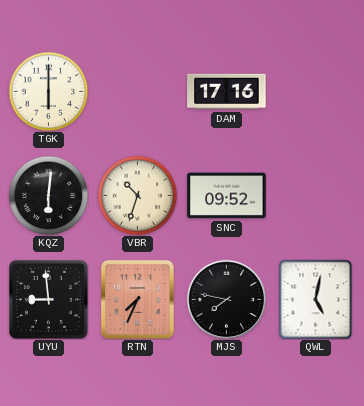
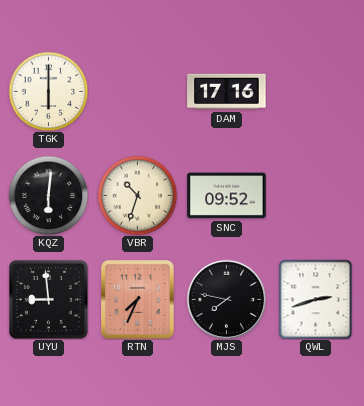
QWL: 5:02 -> 2:42 (316, 299)
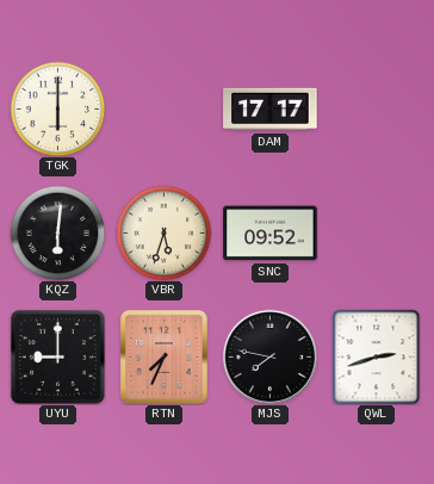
DAM: 17:16 -> 17:17 (271, 110)
VBR: 10:33 -> 5:33 (163, 232)
UYU: 8:59 -> 9:00 (57, 356)
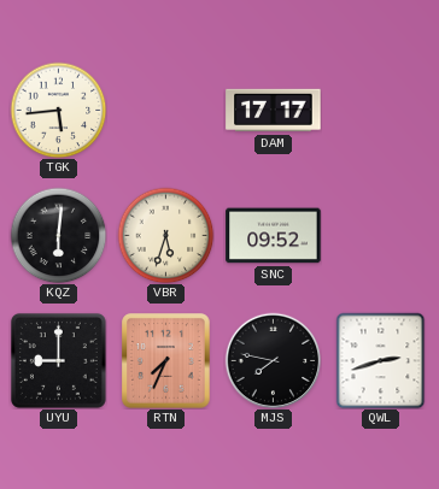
TGK: 6:00 -> 5:44 (58, 110)
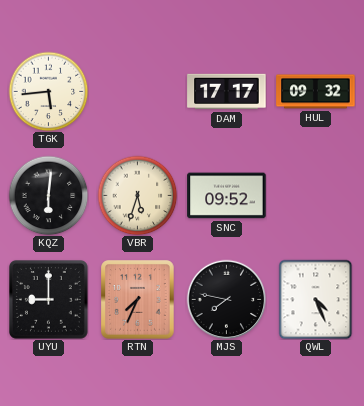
HUL: none -> 09:32 (316, 92)
QWL: 2:42 -> 4:26 (316, 299)
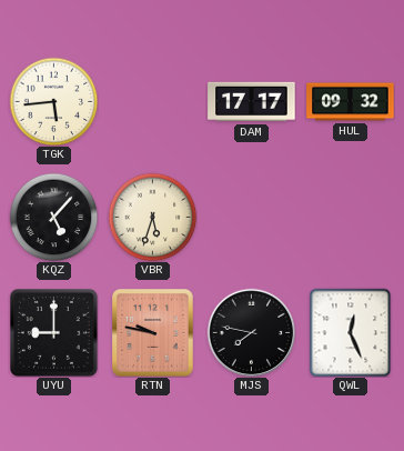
KQZ: 6:01 -> 5:07 (53, 217)
SNC: 09:52 -> none (227, 196)
RTN: 7:34 -> 9:47 (153, 333)
QWL: 4:26 -> 12:26 (351, 332)
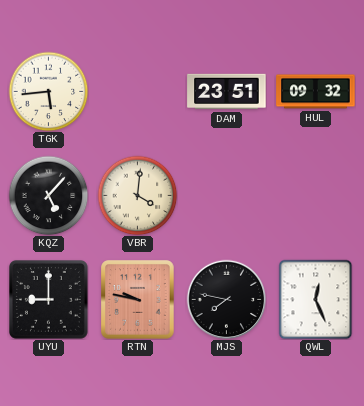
DAM: 17:17 -> 23:51 (227, 92)
VBR: 5:33 -> 4:01 (137, 195)
